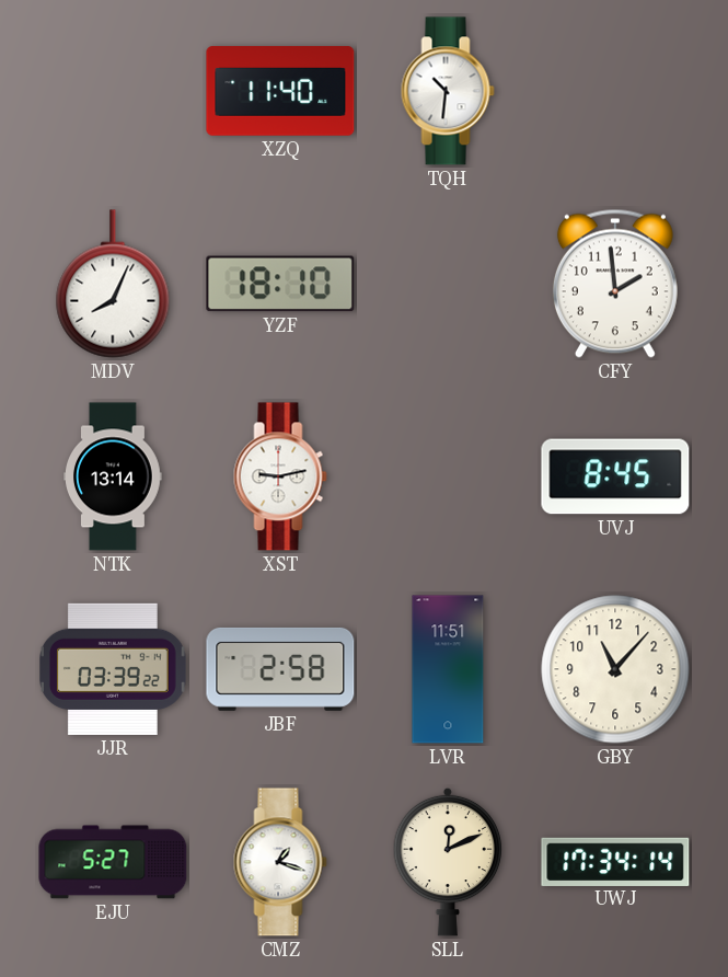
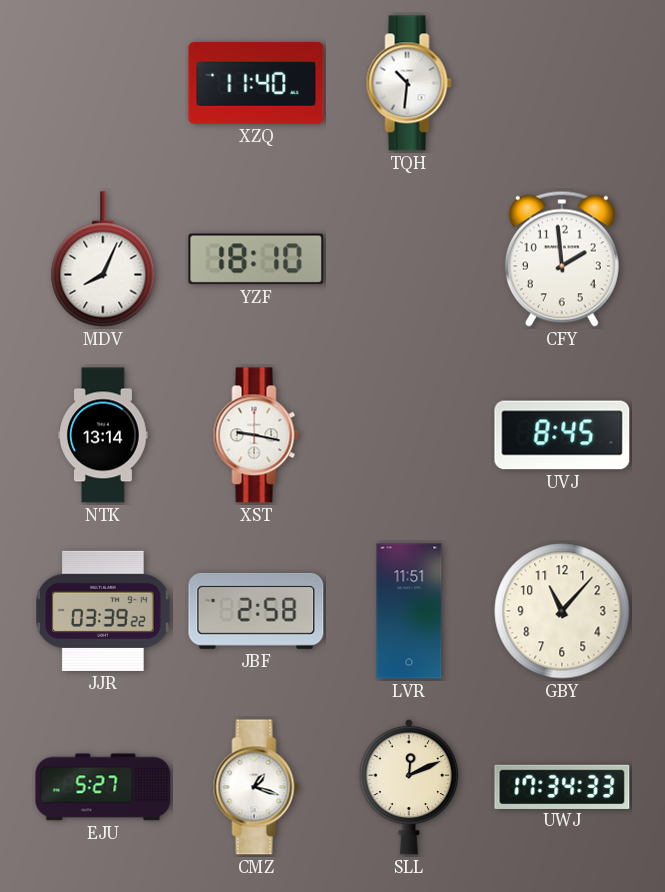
XST: 9:13 -> 9:17 (256, 435)
UWJ: 17:34:14 -> 17:34:33 (562, 786)
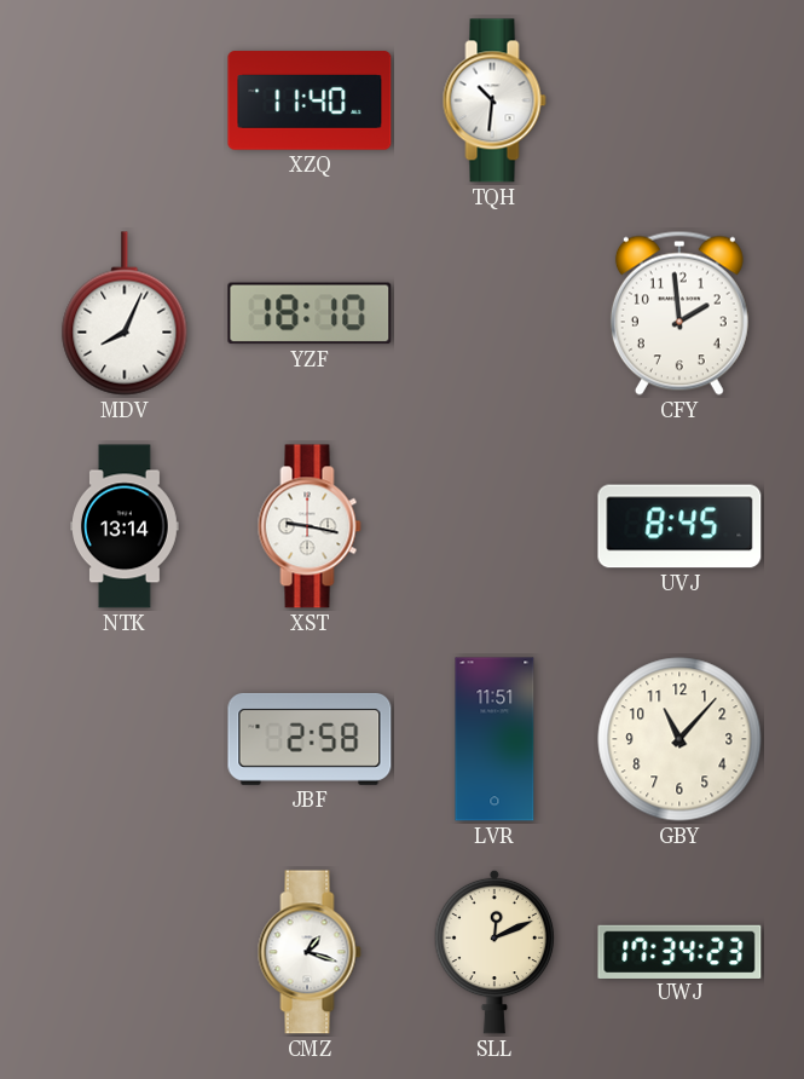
JJR: 03:39 -> none (104, 611)
EJU: 5:27 -> none (103, 787)
UWJ: 17:34:33 -> 17:34:23 (679, 951)
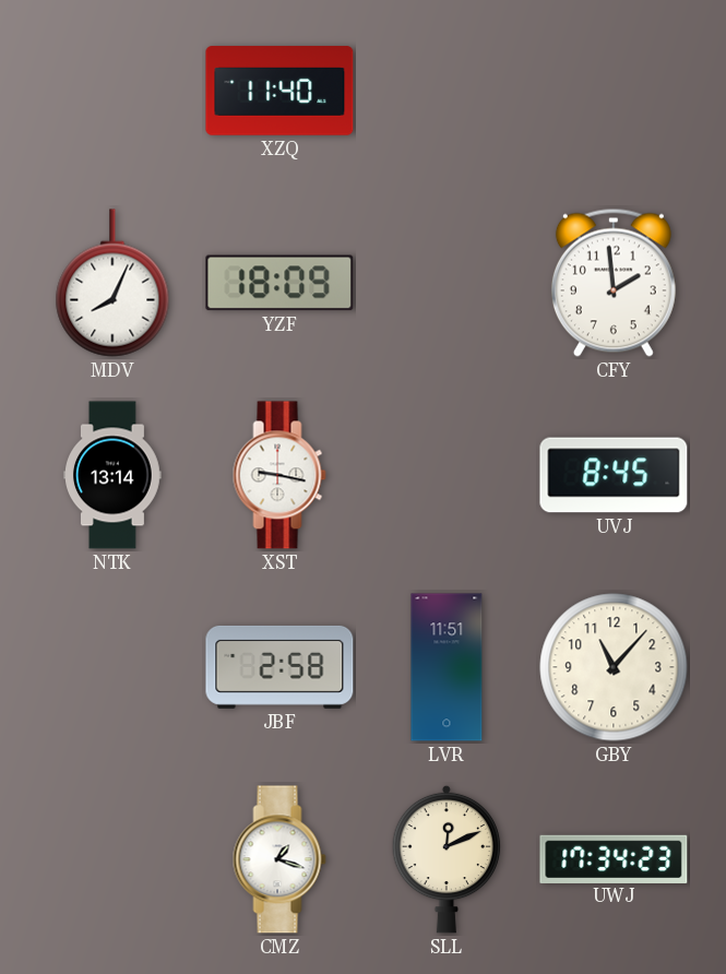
TQH: 10:31 -> none (494, 100)
YZF: 18:10 -> 18:09 (279, 283)
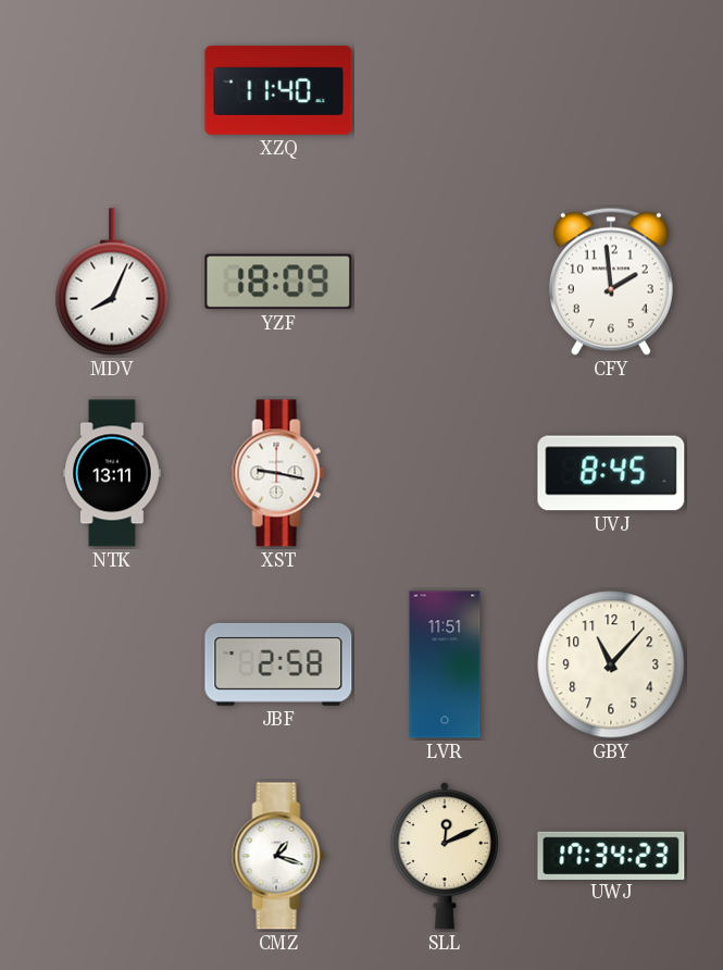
NTK: 13:14 -> 13:11 (113, 473)
